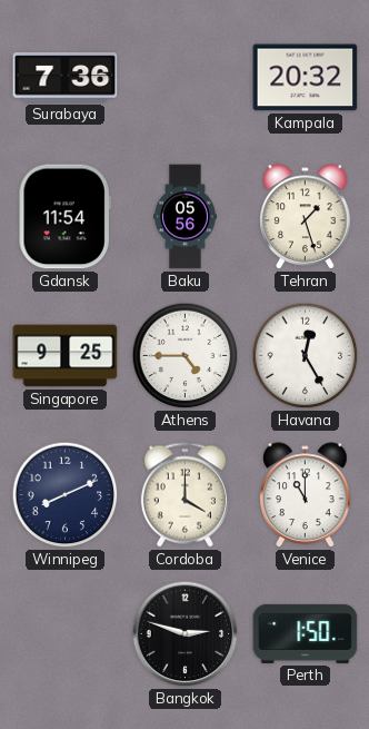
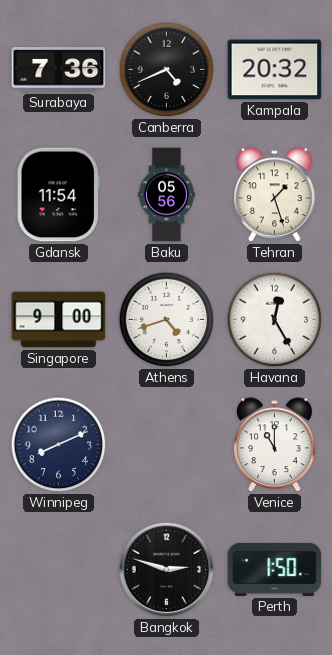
Canberra: none -> 4:41 (167, 70)
Singapore: 9:25 -> 9:00 (59, 320)
Athens: 4:45 -> 4:42 (167, 320)
Cordoba: 4:00 -> none (184, 495)
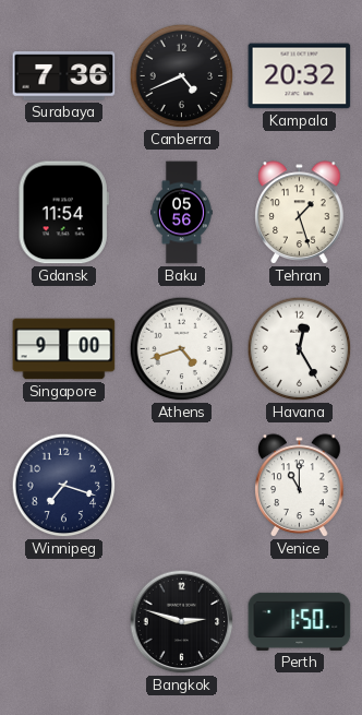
Winnipeg: 8:11 -> 7:18 (64, 486)
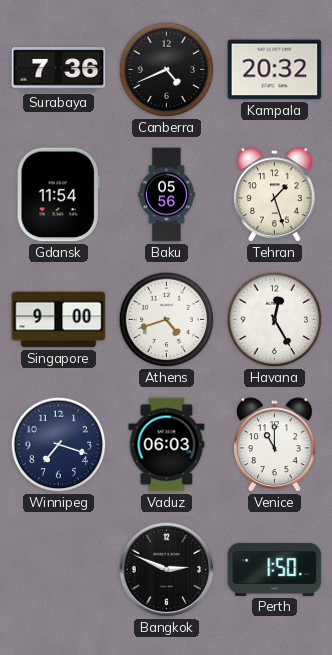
Vaduz: none -> 06:03 (167, 445)
Bangkok: 2:48 -> 2:49 (167, 570)
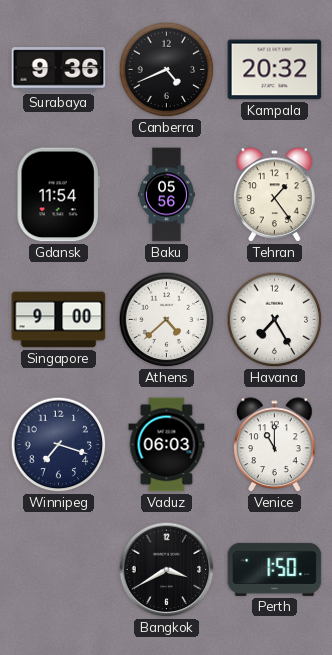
Surabaya: 7:36 -> 9:36 (59, 70)
Tehran: 1:27 -> 1:24 (275, 195)
Athens: 4:42 -> 4:38 (167, 320)
Havana: 12:25 -> 7:25 (275, 320)
Bangkok: 2:49 -> 3:40 (167, 570)
